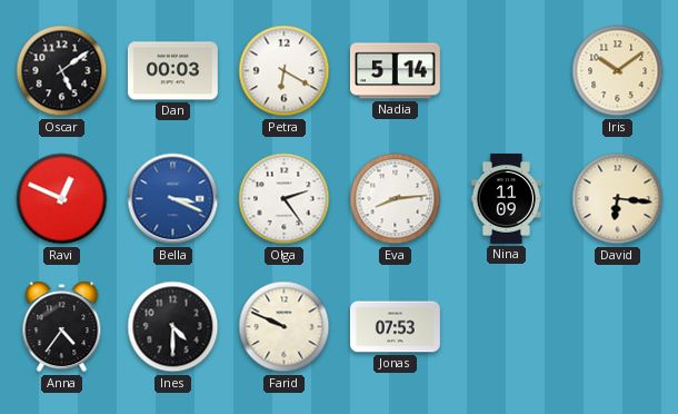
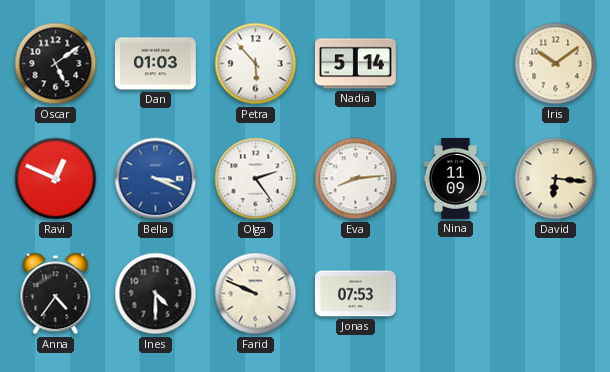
Dan: 00:03 -> 01:03 (155, 64)
Petra: 6:20 -> 5:53 (256, 64)
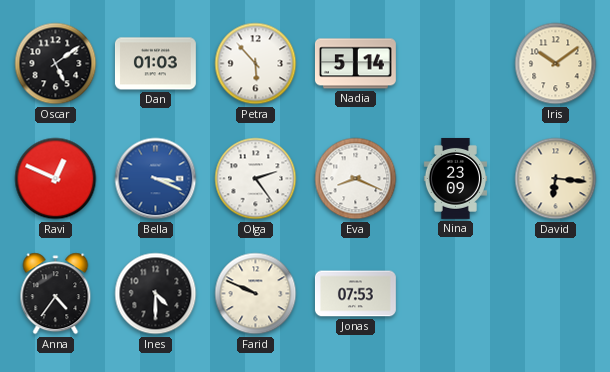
Eva: 8:14 -> 8:19 (356, 179)
Nina: 11:09 -> 23:09 (455, 178)
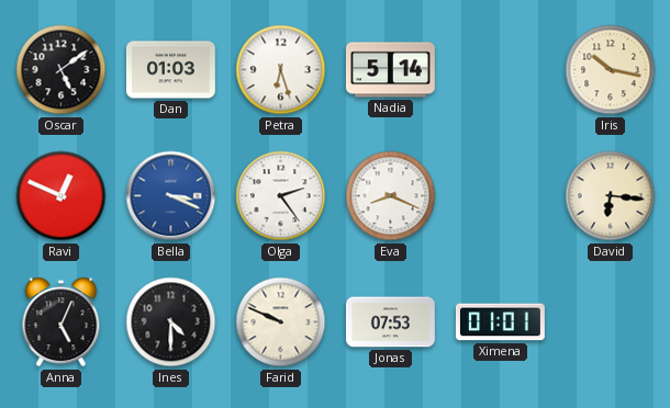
Petra: 5:53 -> 6:27 (281, 70)
Iris: 10:09 -> 10:17 (611, 70)
Nina: 23:09 -> none (455, 178)
Anna: 4:36 -> 5:04 (62, 322)
Ximena: none -> 01:01 (500, 322)
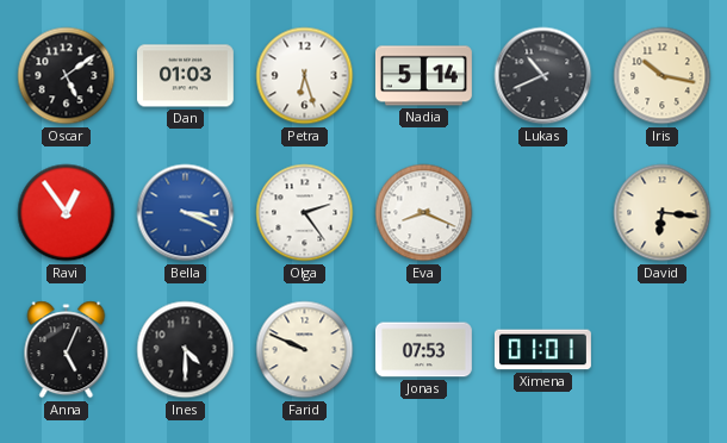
Lukas: none -> 10:41 (543, 76)
Ravi: 12:49 -> 12:54 (67, 213)
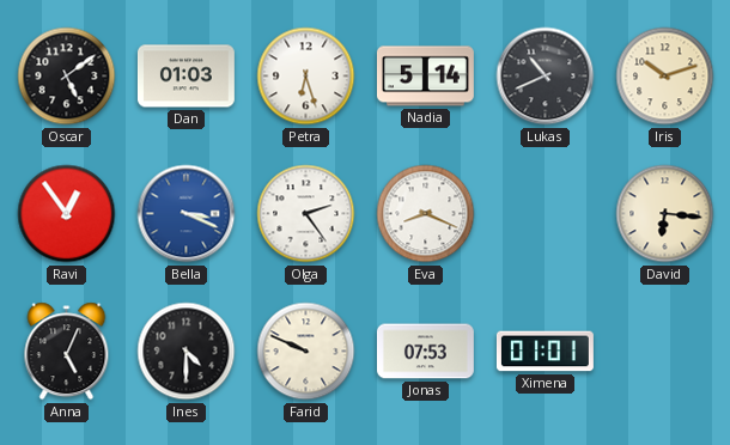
Iris: 10:17 -> 10:12 (665, 77)
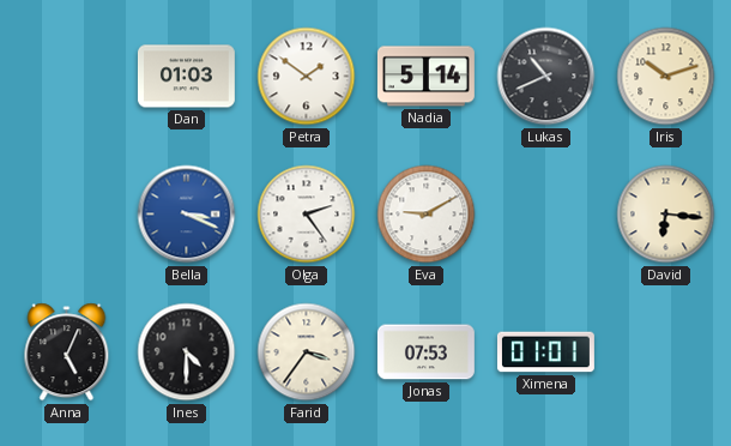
Oscar: 5:09 -> none (67, 77)
Petra: 6:27 -> 1:51 (307, 77)
Ravi: 12:54 -> none (67, 214)
Eva: 8:19 -> 9:10 (427, 215)
Farid: 9:49 -> 3:36 (307, 352)
